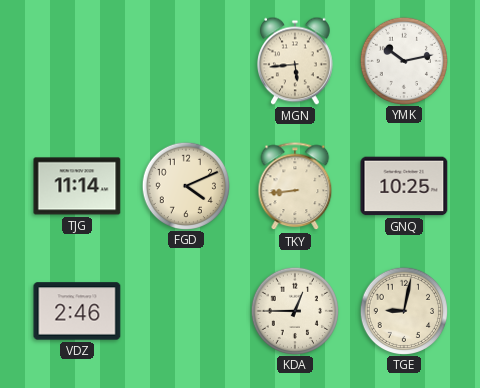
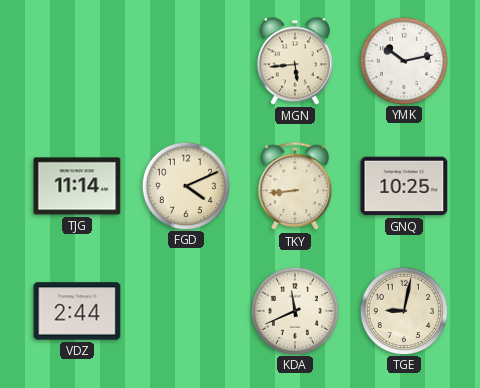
VDZ: 2:46 -> 2:44 (77, 311)
KDA: 12:45 -> 11:41 (294, 310)
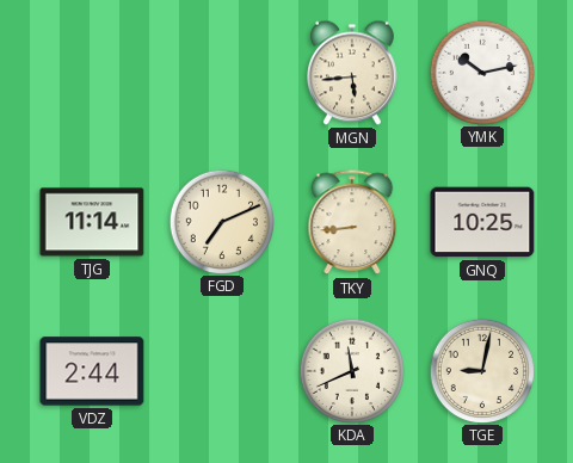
FGD: 4:11 -> 7:11 (221, 221)
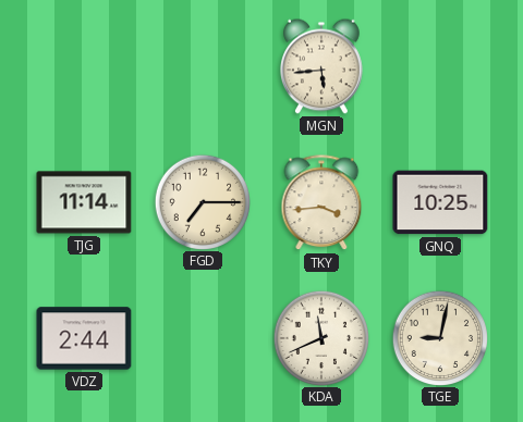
YMK: 10:13 -> none (481, 72)
FGD: 7:11 -> 7:15 (202, 201)
TKY: 8:44 -> 3:44 (321, 203)
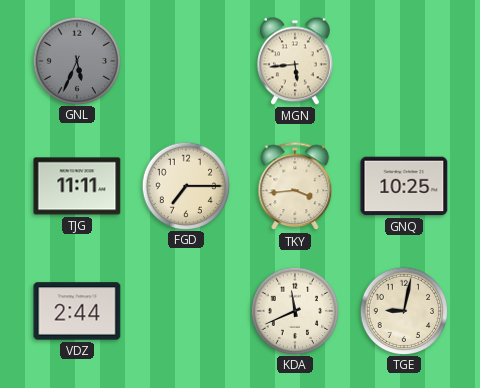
GNL: none -> 5:34 (76, 60)
TJG: 11:14 -> 11:11 (77, 186)
